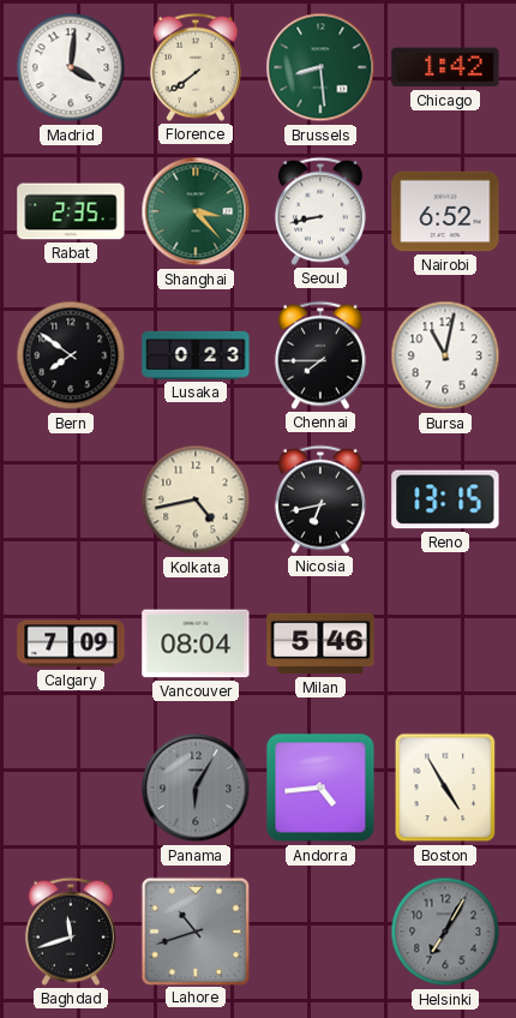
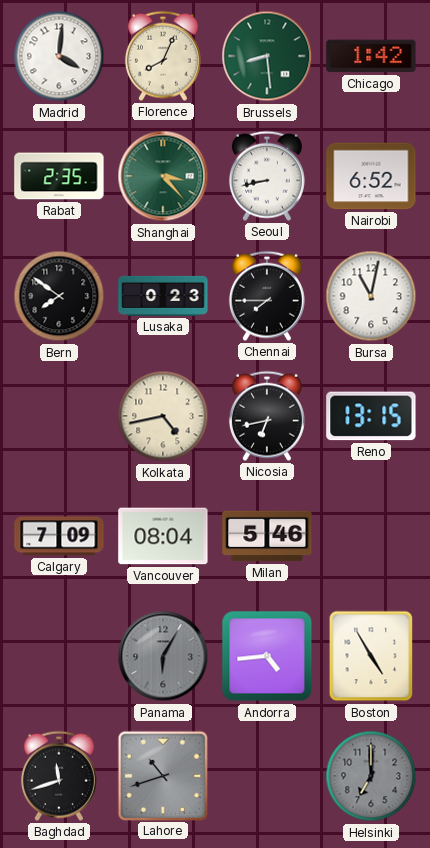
Florence: 7:39 -> 8:04 (163, 56)
Helsinki: 7:05 -> 7:00 (371, 776)
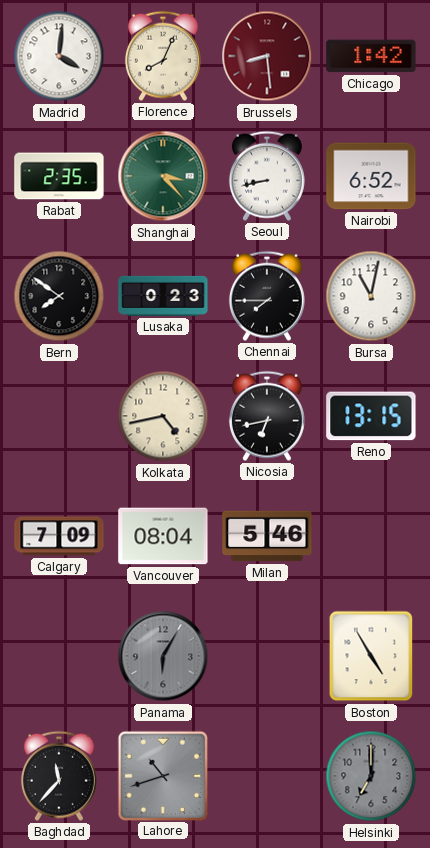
Brussels dial: green -> burgundy (267, 56)
Andorra: 4:44 -> none (267, 656)
Baghdad: 11:42 -> 11:37 (59, 776)
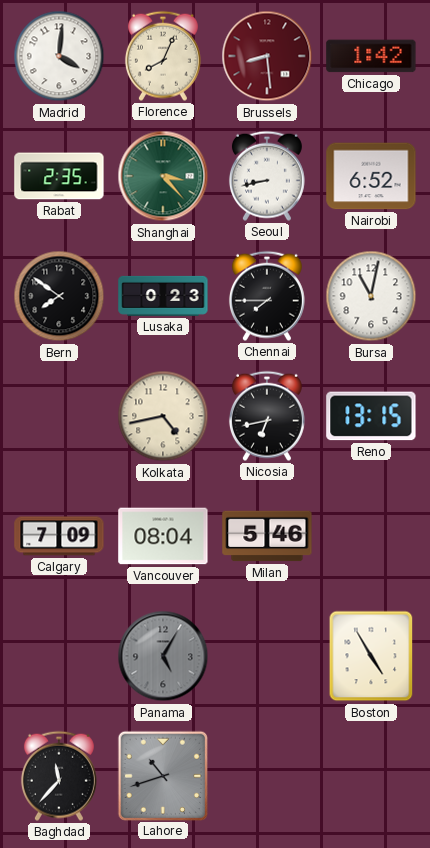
Panama: 6:05 -> 5:05 (163, 656)
Helsinki: 7:00 -> none (371, 776)
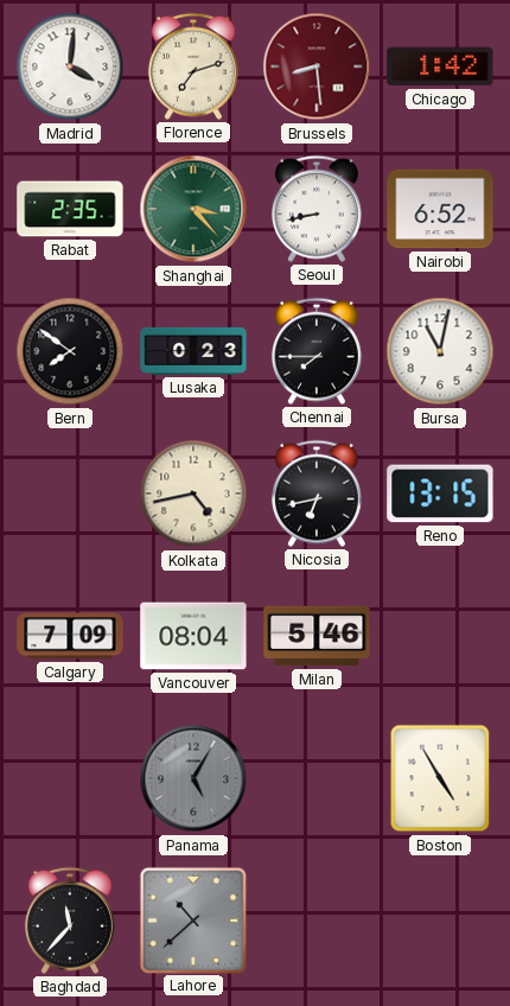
Florence: 8:04 -> 7:12 (193, 66)
Lahore: 10:42 -> 10:38 (192, 919)
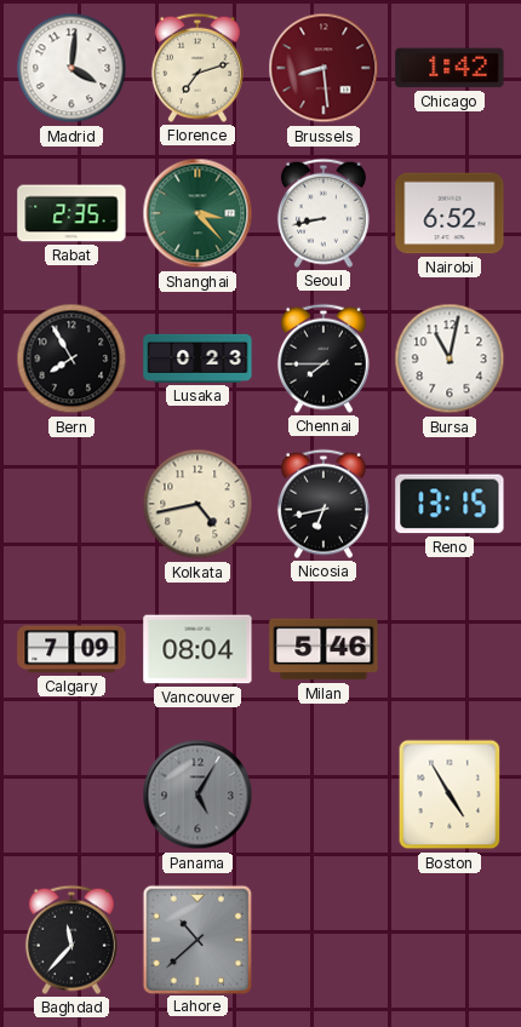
Bern: 7:51 -> 7:55 (71, 358)
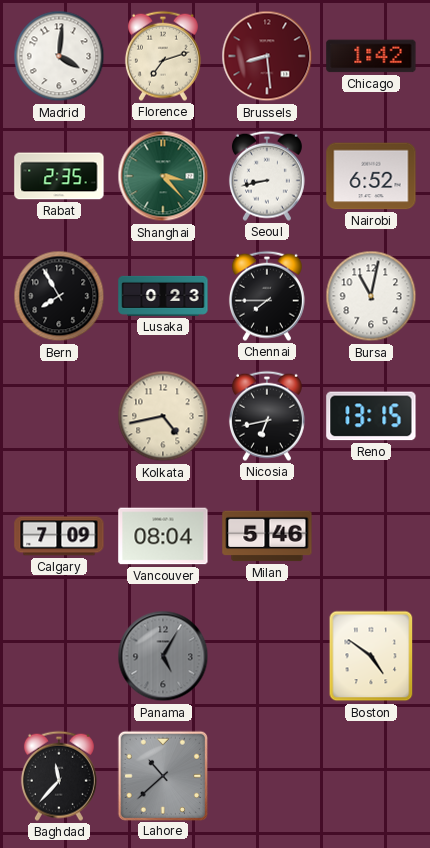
Boston: 4:55 -> 4:51 (371, 656)
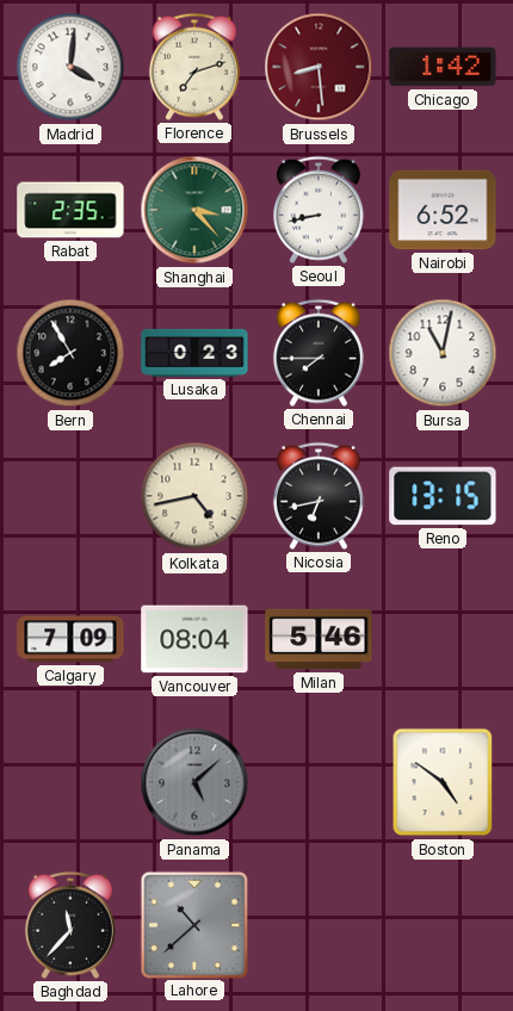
Panama: 5:05 -> 5:08 (194, 782)
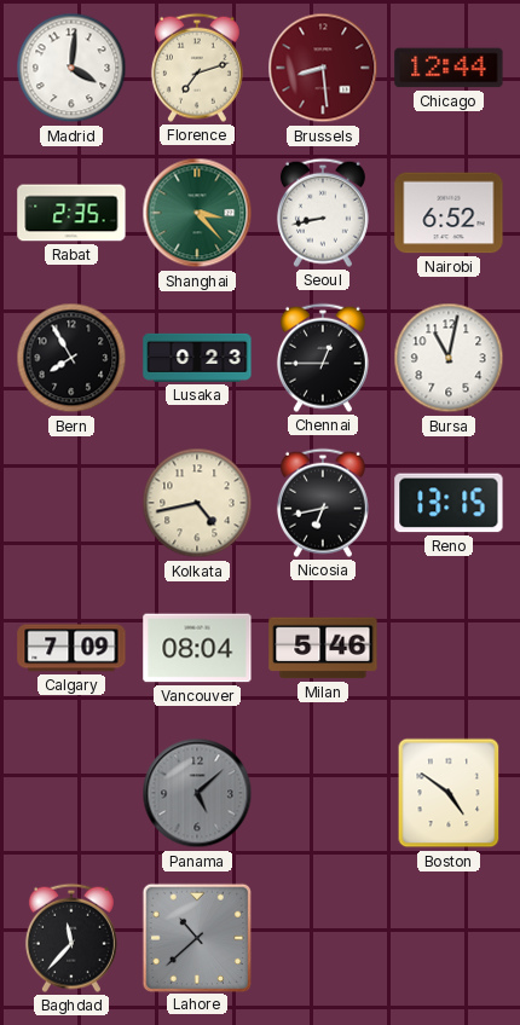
Chicago: 1:42 -> 12:44 (449, 68)
Chennai: 7:45 -> 12:45 (323, 358)
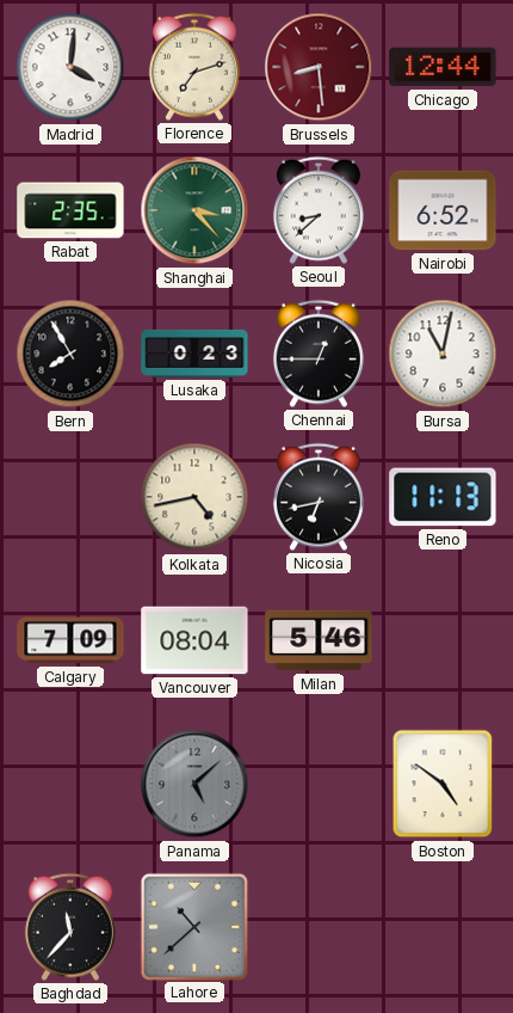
Seoul: 8:43 -> 8:38 (319, 210)
Reno: 13:15 -> 11:13 (443, 497)
